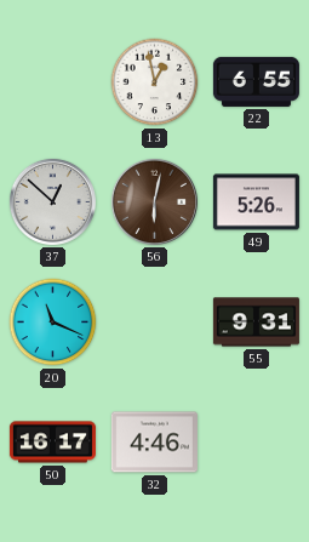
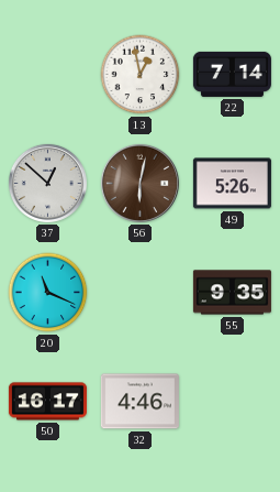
22: 6:55 -> 7:14 (232, 74)
55: 9:31 -> 9:35 (232, 293)
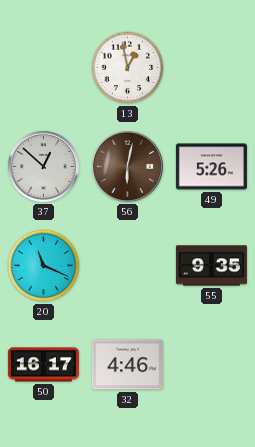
22: 7:14 -> none (232, 74)
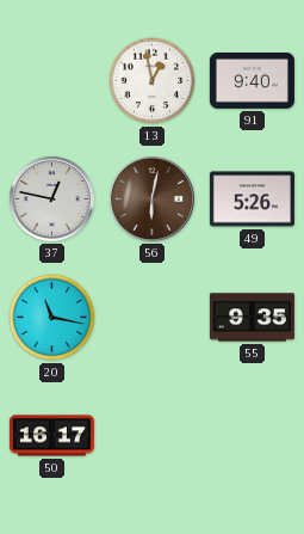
91: none -> 9:40 (252, 80)
37: 12:52 -> 12:47 (51, 198)
20: 11:19 -> 11:17 (52, 318)
32: 4:46 -> none (127, 365)
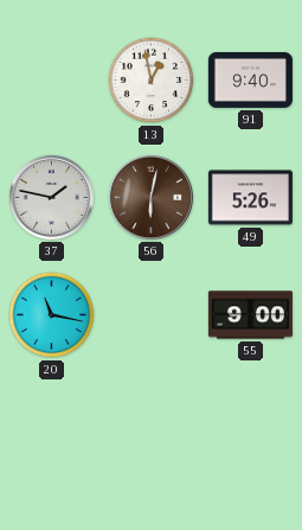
37: 12:47 -> 1:47 (51, 197)
55: 9:35 -> 9:00 (250, 315)
50: 16:17 -> none (51, 436)
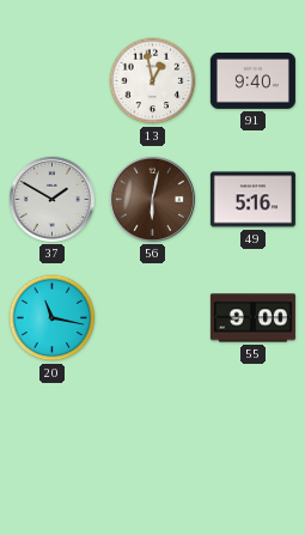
37: 1:47 -> 1:50 (51, 199)
49: 5:26 -> 5:16 (252, 200)
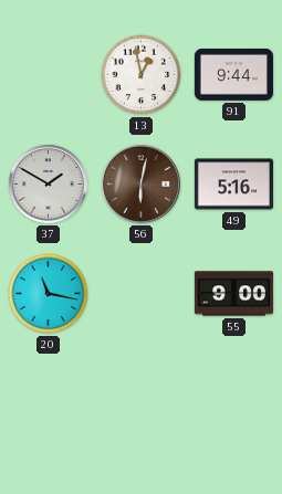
91: 9:40 -> 9:44 (233, 74)
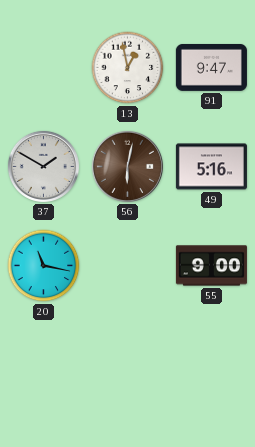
91: 9:44 -> 9:47 (211, 67)
